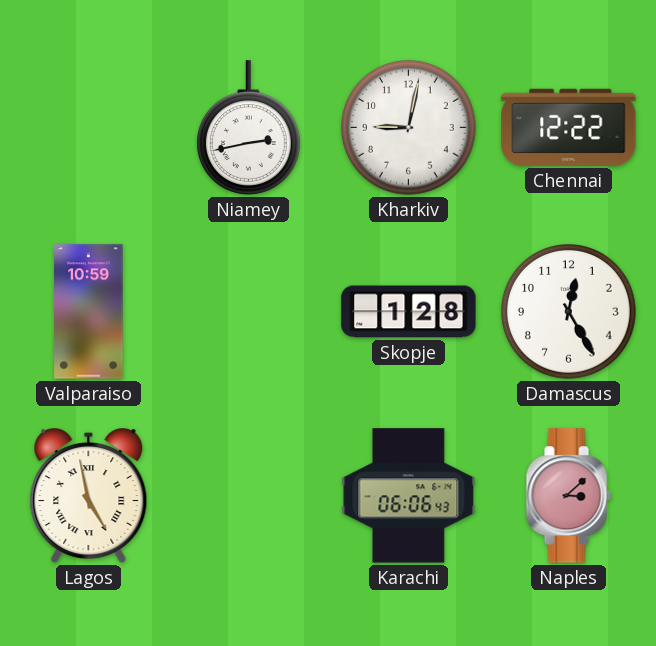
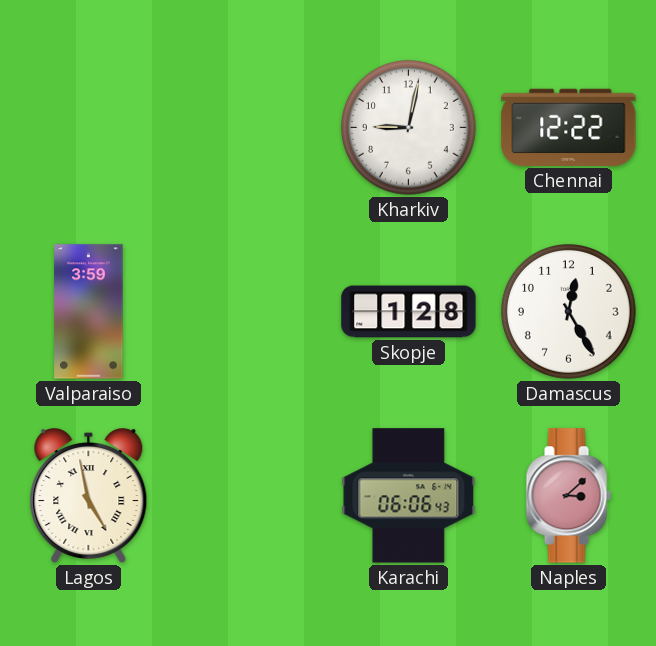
Niamey: 2:43 -> none (248, 128)
Valparaiso: 10:59 -> 3:59 (89, 312)
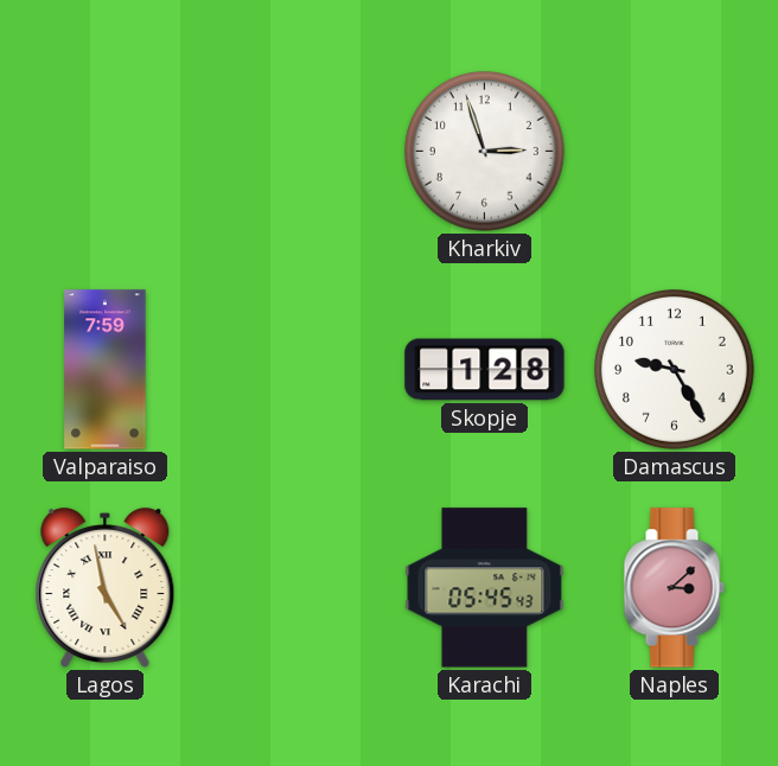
Kharkiv: 9:02 -> 2:57 (485, 152)
Chennai: 12:22 -> none (569, 127)
Valparaiso: 3:59 -> 7:59 (106, 370)
Damascus: 12:25 -> 9:25 (675, 370)
Karachi: 06:06 -> 05:45 (485, 588)
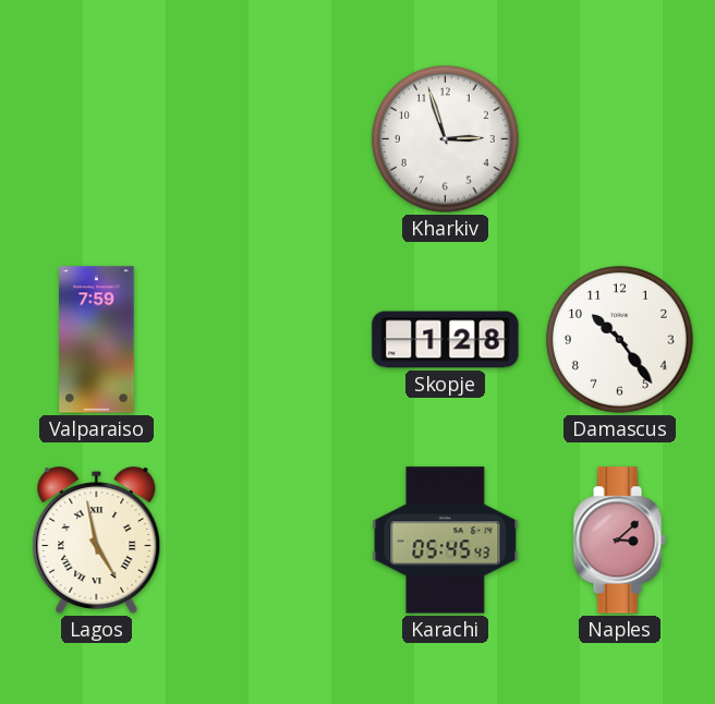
Damascus: 9:25 -> 10:24 (620, 340)
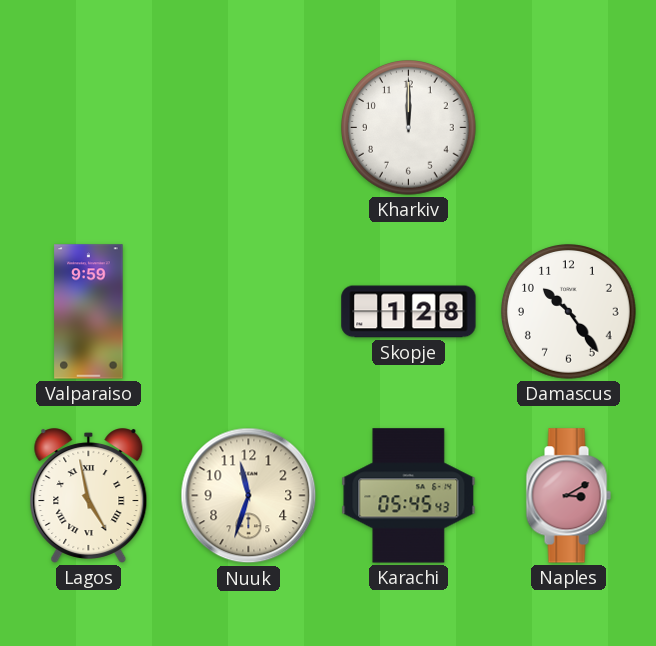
Kharkiv: 2:57 -> 12:00 (409, 128)
Valparaiso: 7:59 -> 9:59 (89, 312)
Nuuk: none -> 11:33 (249, 496)
Naples: 3:08 -> 3:10 (568, 496)
